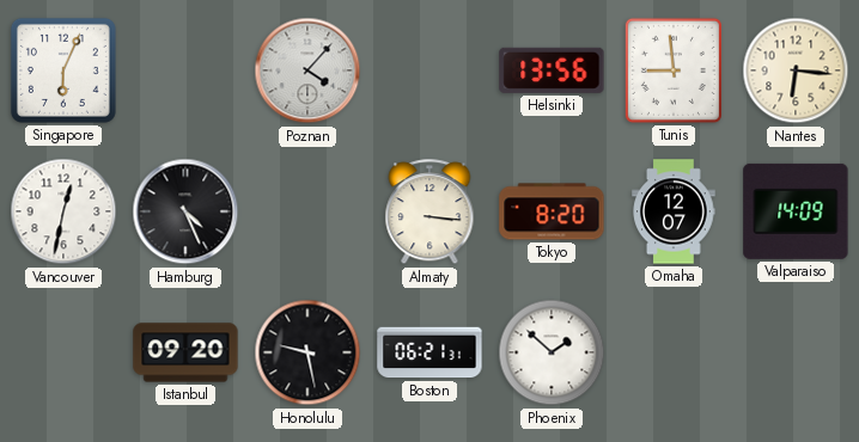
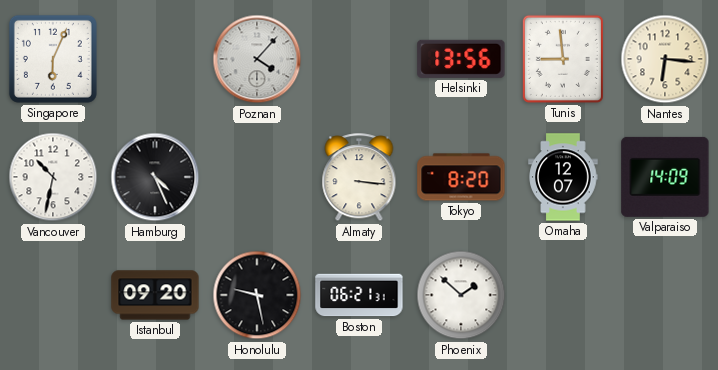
Vancouver: 12:32 -> 10:32 (53, 177)
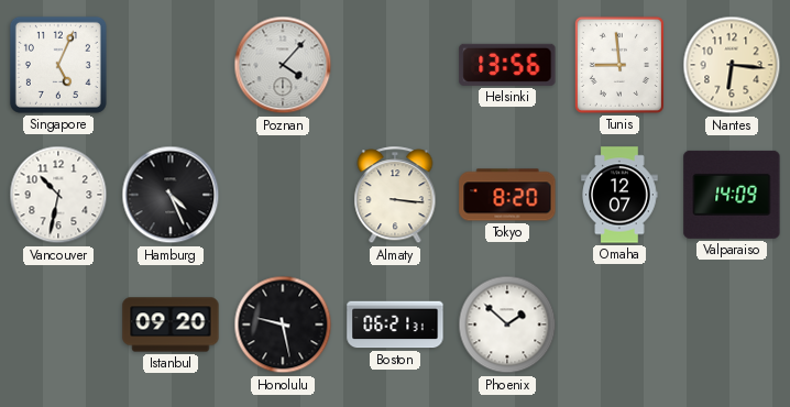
Singapore: 6:04 -> 5:04 (58, 65)
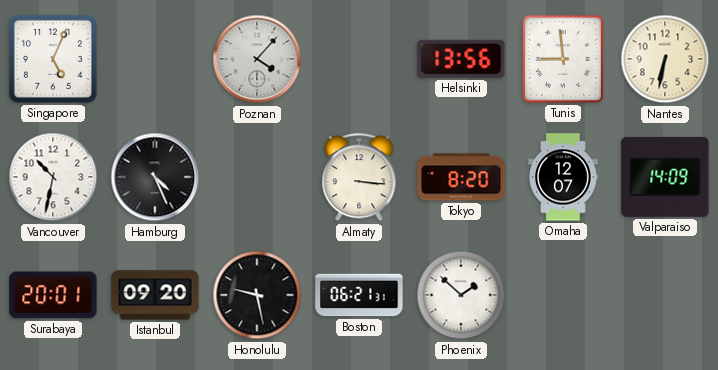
Nantes: 6:16 -> 6:32 (665, 59)
Surabaya: none -> 20:01 (53, 295)
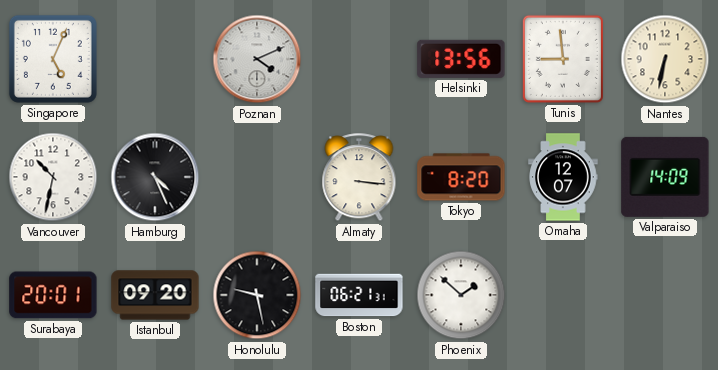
Poznan: 4:07 -> 4:11 (257, 59)
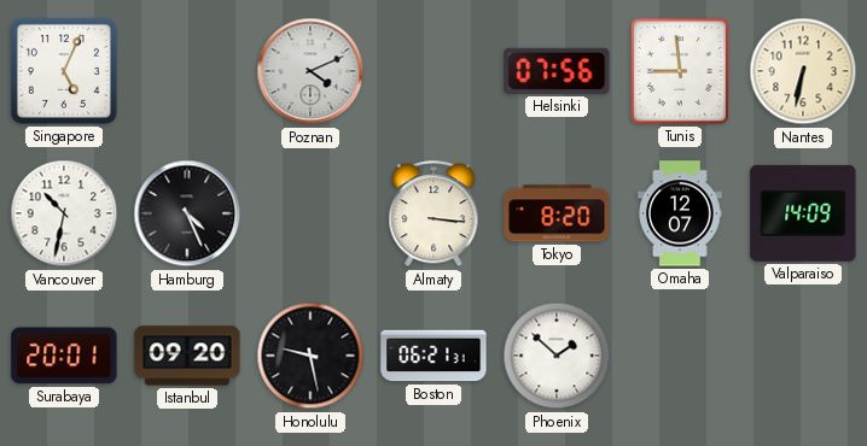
Helsinki: 13:56 -> 07:56 (557, 71)
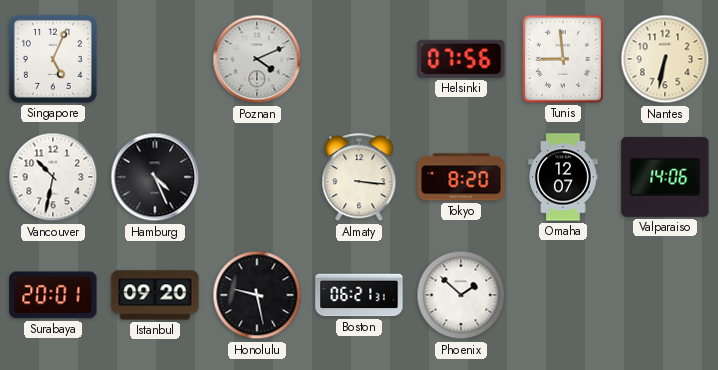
Valparaiso: 14:09 -> 14:06 (665, 177)
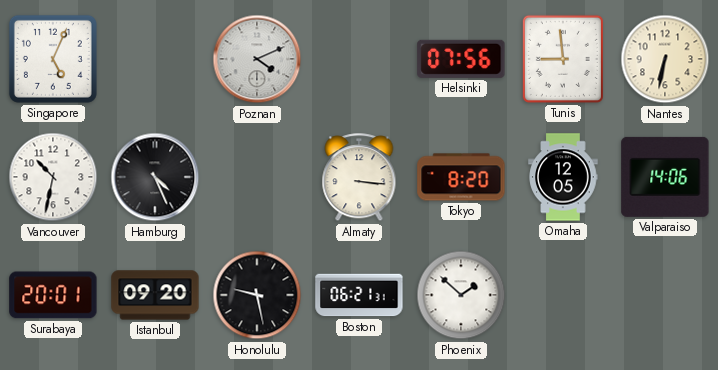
Omaha: 12:07 -> 12:05 (563, 177)
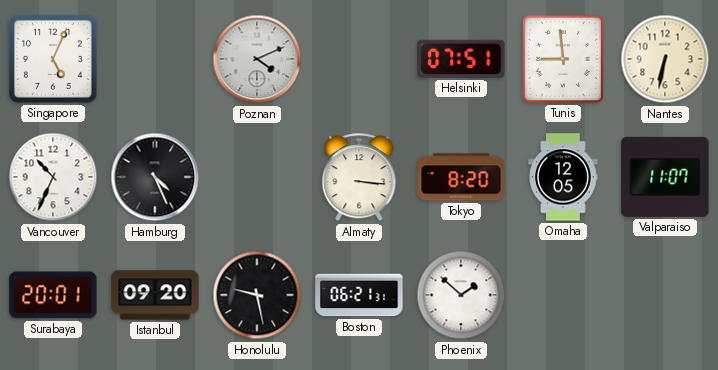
Helsinki: 07:56 -> 07:51 (461, 59)
Vancouver: 10:32 -> 10:34 (53, 177)
Valparaiso: 14:06 -> 11:07 (665, 177)
